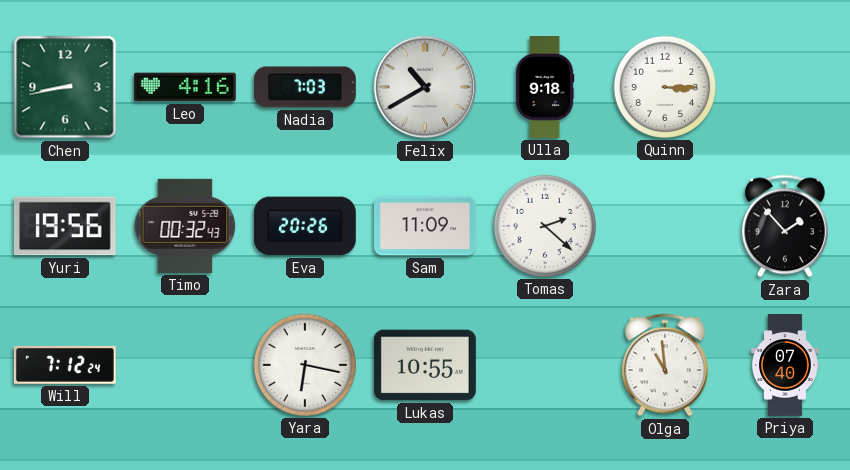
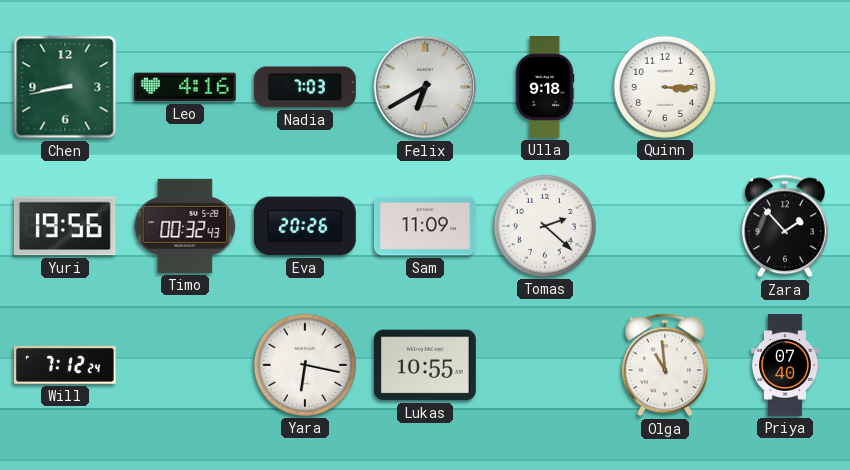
Felix: 10:40 -> 6:40 (425, 87)
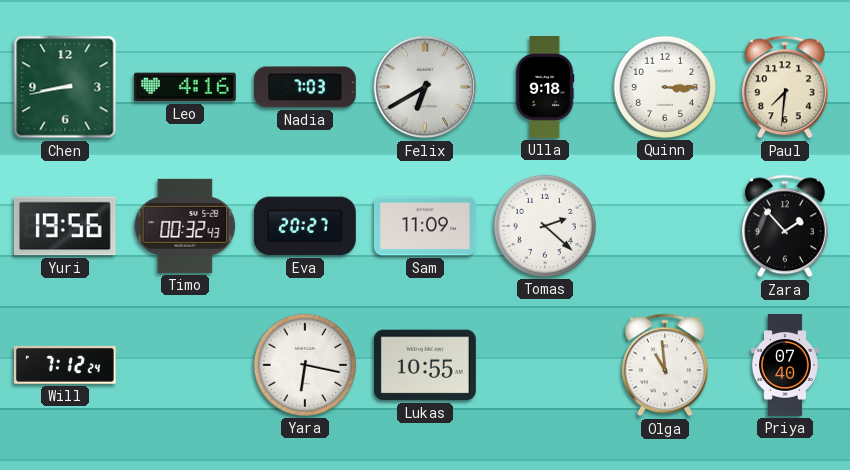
Paul: none -> 7:31 (785, 87)
Eva: 20:26 -> 20:27 (305, 226)
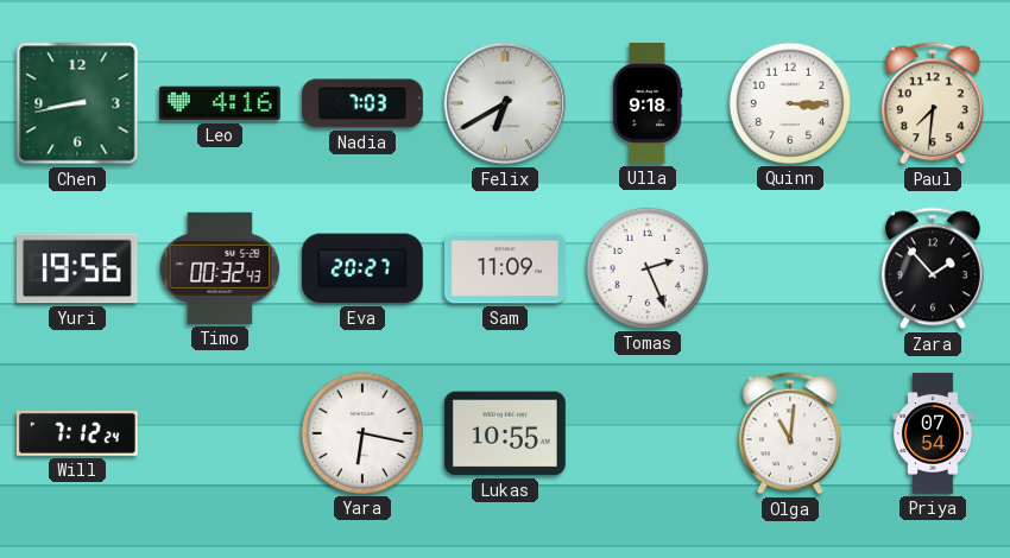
Tomas: 2:22 -> 2:26 (648, 268)
Olga: 10:59 -> 11:01 (790, 433)
Priya: 07:40 -> 07:54 (933, 435)
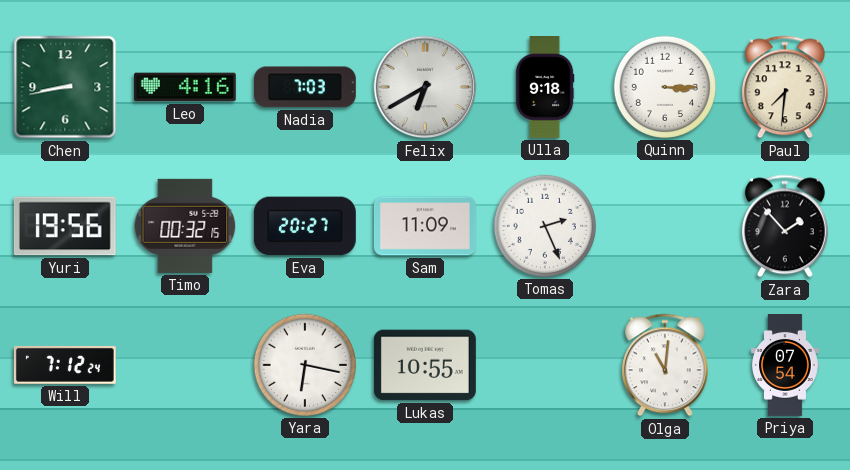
Timo: 00:32:43 -> 00:32:15 (185, 226)
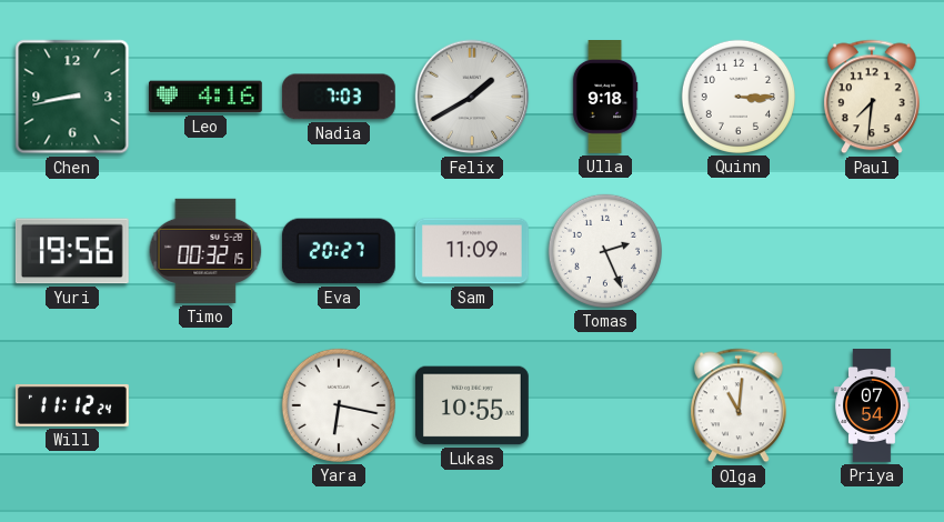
Felix: 6:40 -> 1:40 (472, 97)
Zara: 1:53 -> none (785, 226)
Will: 7:12 -> 11:12 (72, 405)
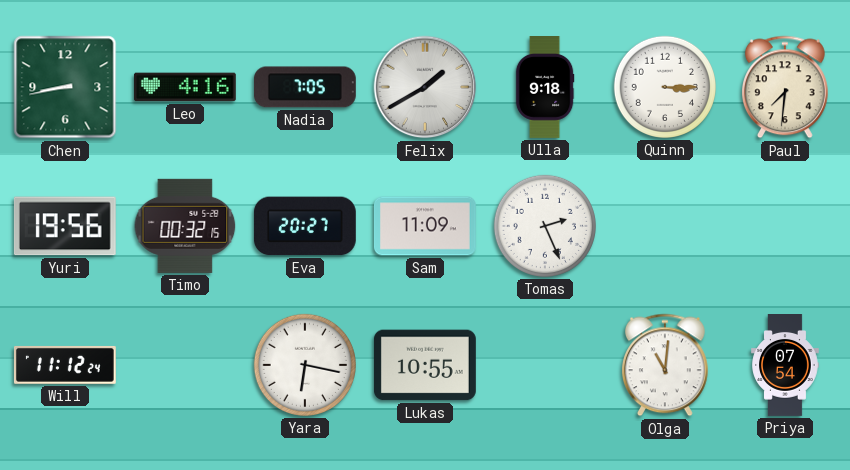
Nadia: 7:03 -> 7:05 (305, 87)
